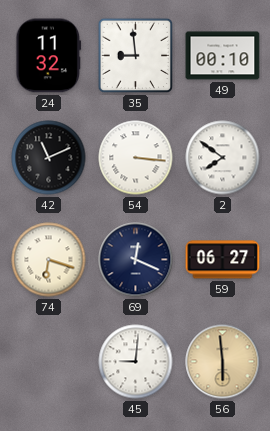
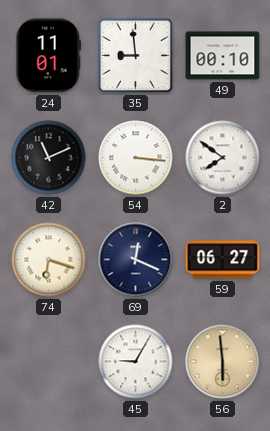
24: 11:32 -> 11:01 (49, 56)
45: 9:01 -> 9:05 (136, 362)
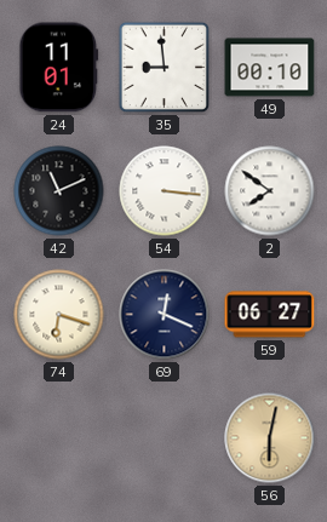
45: 9:05 -> none (136, 362)
56: 5:59 -> 6:02 (270, 438)
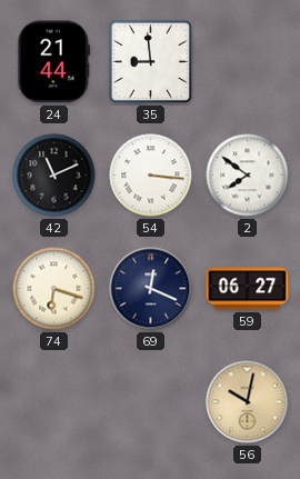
24: 11:01 -> 21:44 (54, 62)
49: 00:10 -> none (270, 68)
56: 6:02 -> 10:02 (248, 402)
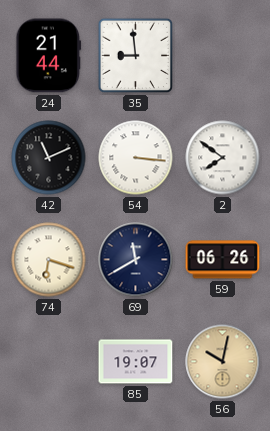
69: 12:19 -> 11:40 (136, 260)
59: 06:27 -> 06:26 (223, 260)
85: none -> 19:07 (136, 362)
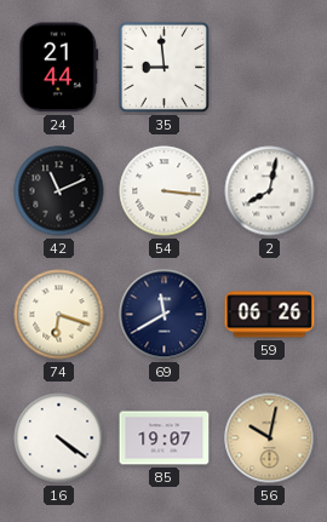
2: 7:51 -> 8:02 (270, 191)
16: none -> 4:21 (59, 438)
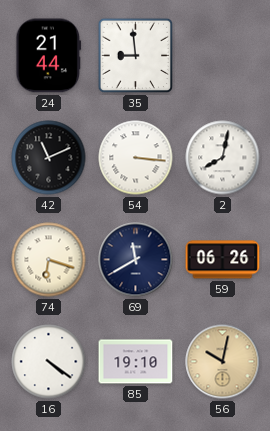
85: 19:07 -> 19:10 (136, 362)
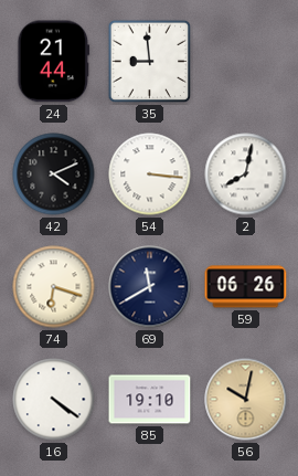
42: 11:11 -> 4:11 (54, 174)
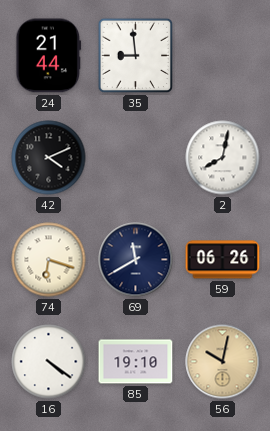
54: 3:16 -> none (150, 174)
